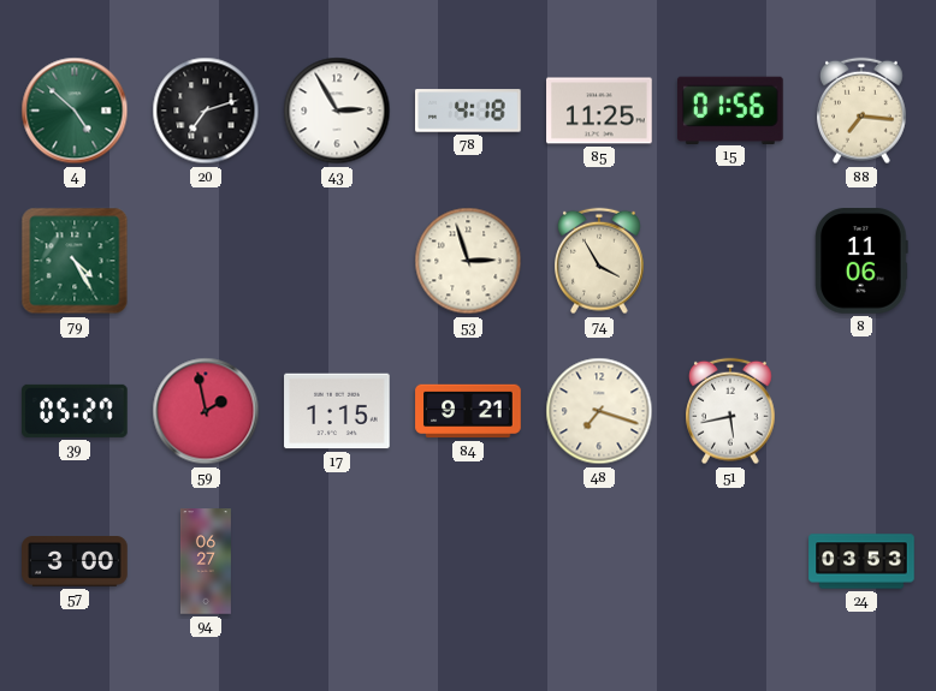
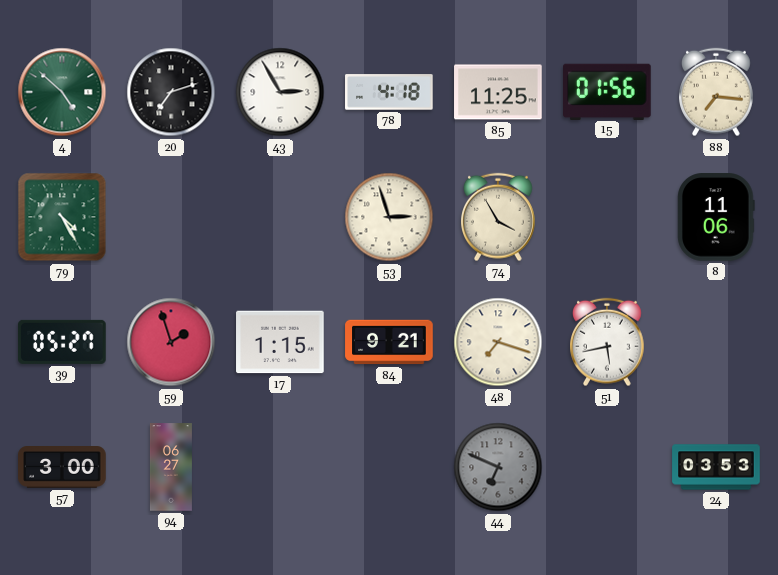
59: 1:58 -> 1:57 (171, 342)
44: none -> 6:49 (498, 467)
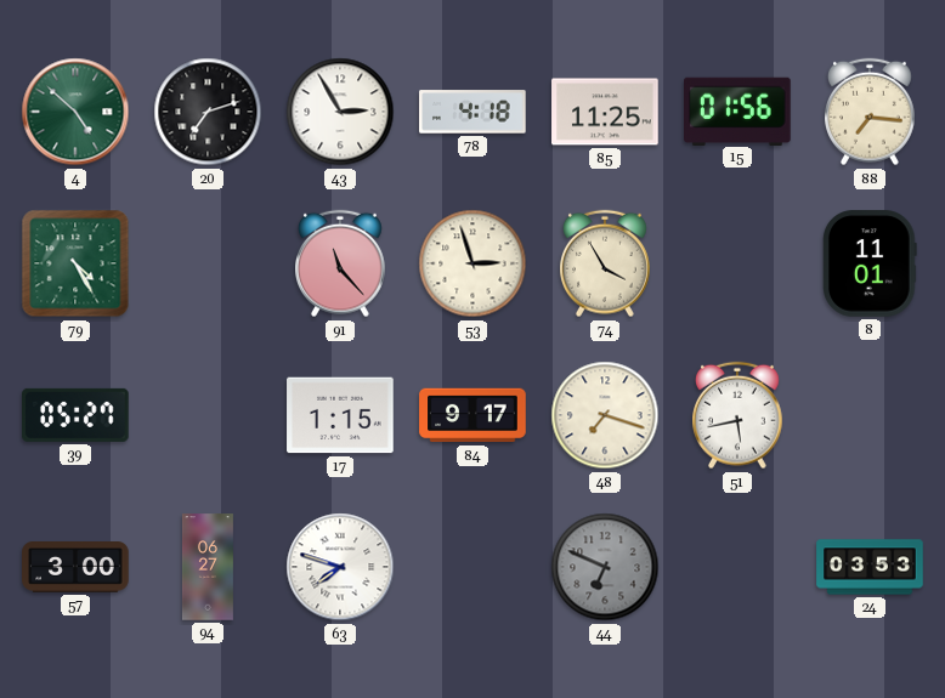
91: none -> 11:23 (341, 263)
8: 11:06 -> 11:01 (870, 263)
59: 1:57 -> none (171, 342)
84: 9:21 -> 9:17 (472, 415)
63: none -> 7:48 (340, 567)
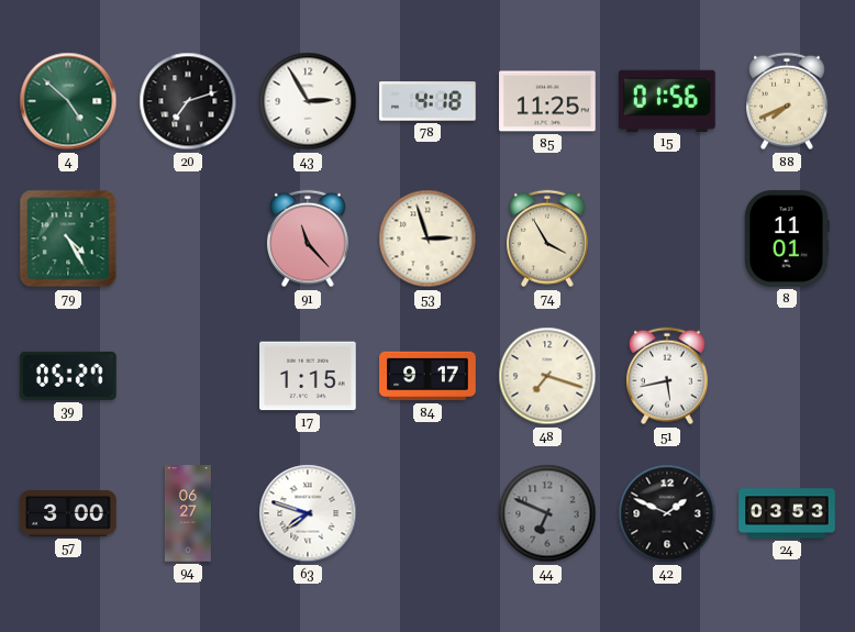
88: 7:16 -> 7:41 (788, 101)
42: none -> 1:49 (667, 513)
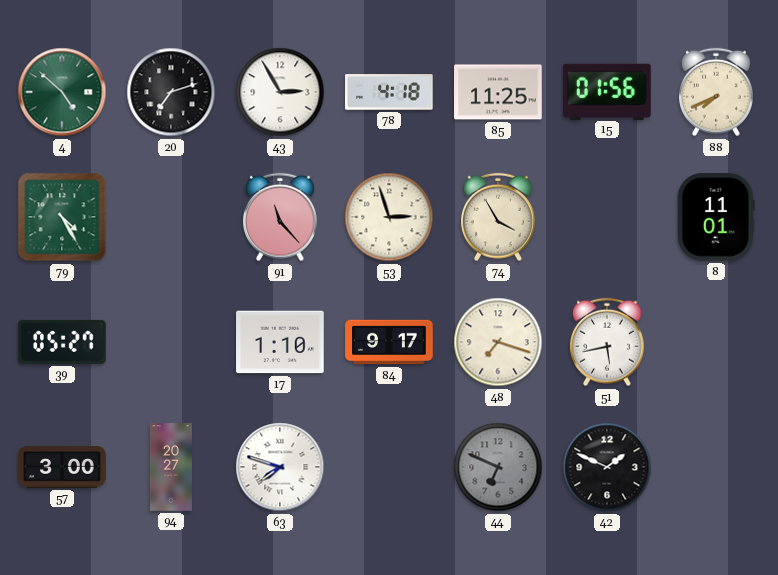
17: 1:15 -> 1:10 (280, 342)
94: 06:27 -> 20:27 (171, 467)
24: 03:53 -> none (787, 513)
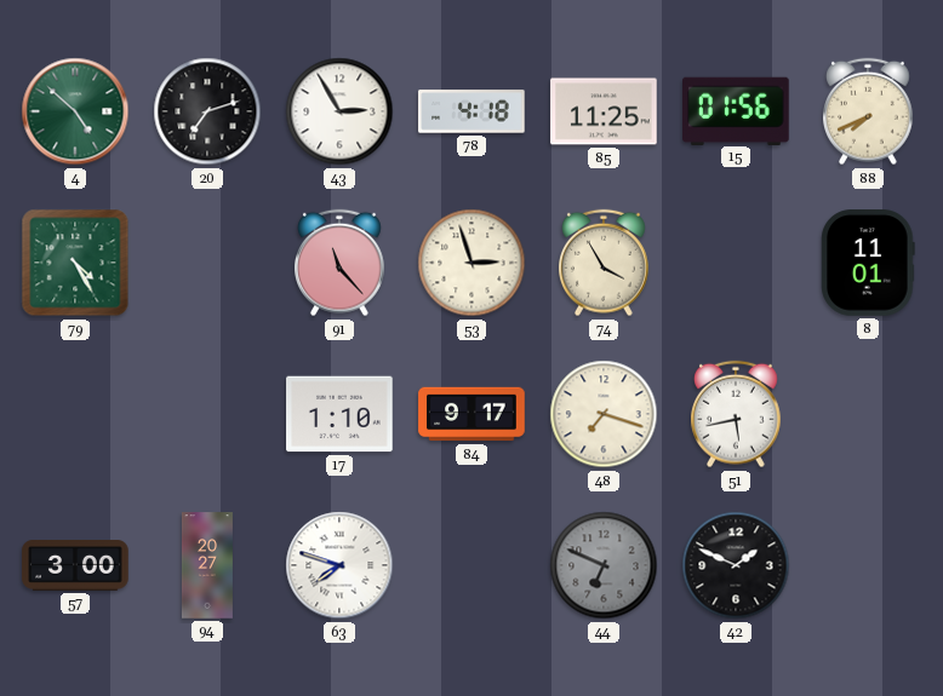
39: 05:27 -> none (62, 342)
